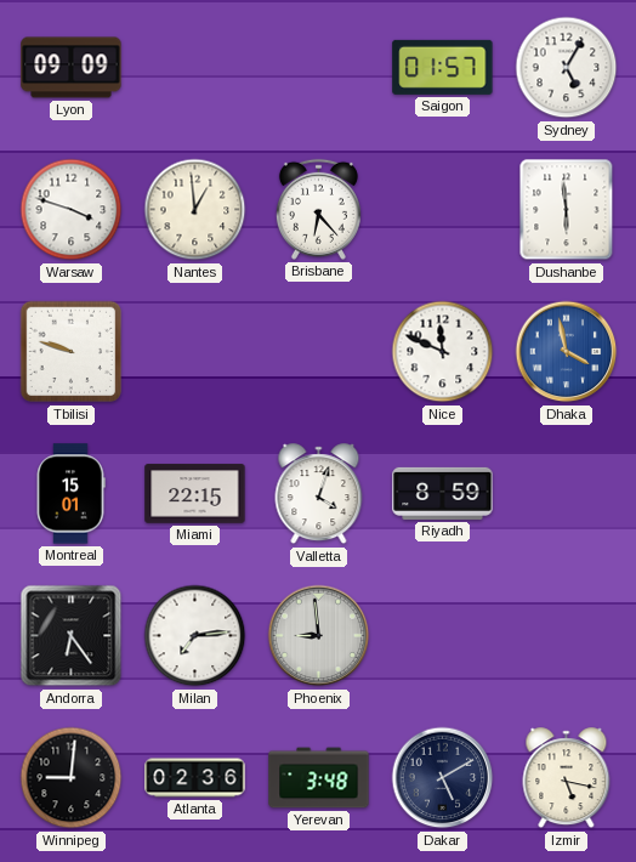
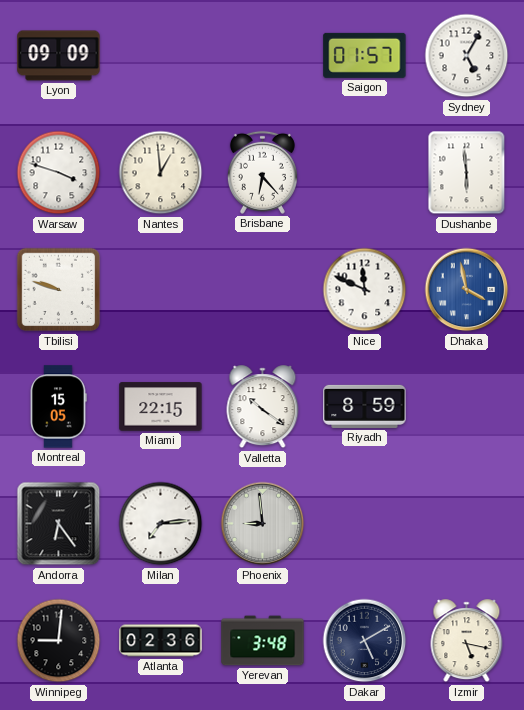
Montreal: 15:01 -> 15:05 (58, 407)
Valletta: 4:03 -> 10:21 (263, 407)
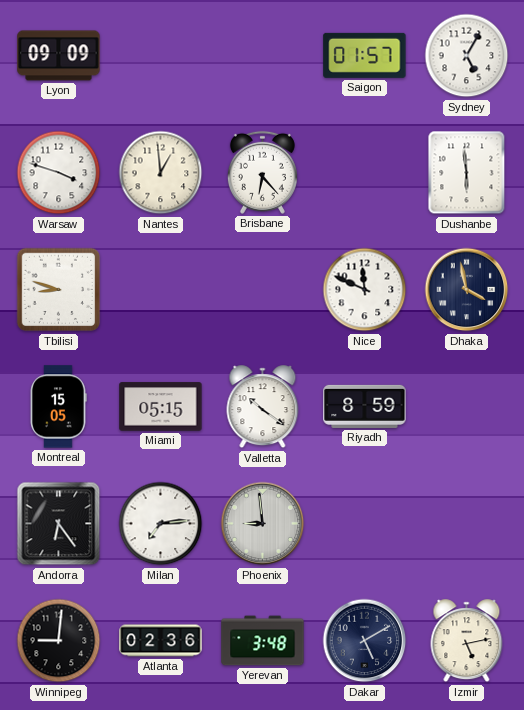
Tbilisi: 9:48 -> 8:48 (59, 290)
Dhaka dial: blue -> navy (467, 290)
Miami: 22:15 -> 05:15 (161, 407)
Izmir: 5:17 -> 5:13 (467, 641)
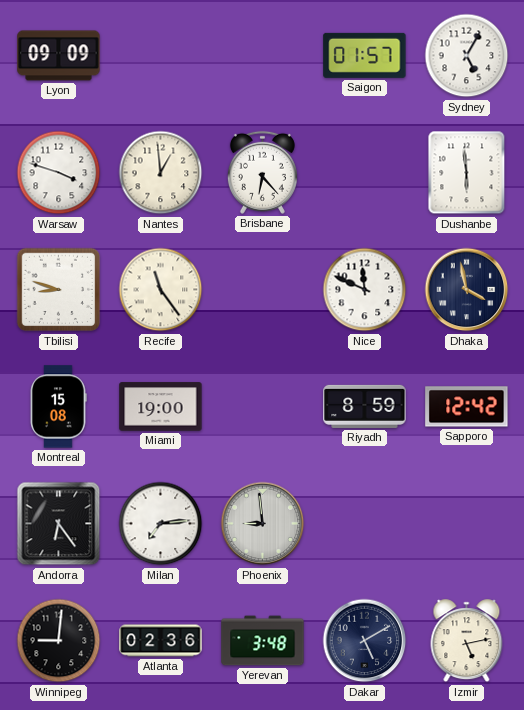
Recife: none -> 11:24 (161, 290)
Montreal: 15:05 -> 15:08 (58, 407)
Miami: 05:15 -> 19:00 (161, 407)
Valletta: 10:21 -> none (263, 407)
Sapporo: none -> 12:42 (467, 407)
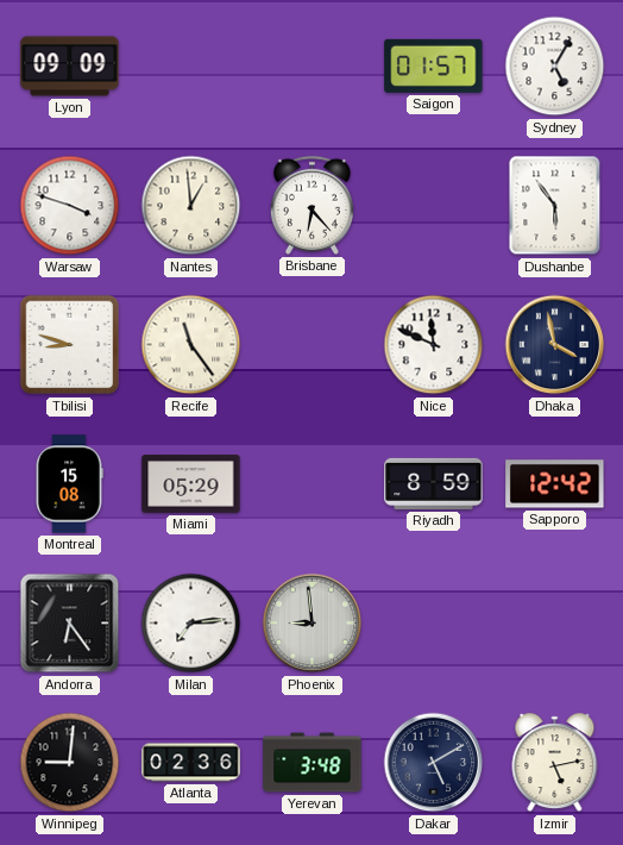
Dushanbe: 5:59 -> 5:54 (555, 206)
Miami: 19:00 -> 05:29 (191, 484)
